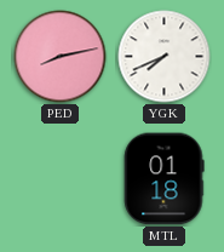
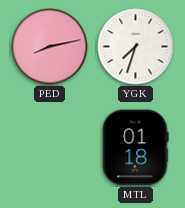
YGK: 7:41 -> 7:33 (136, 47)
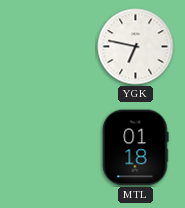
PED: 8:13 -> none (50, 47)
YGK: 7:33 -> 6:47 (136, 47)
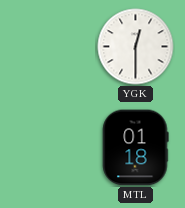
YGK: 6:47 -> 12:30 (136, 47)
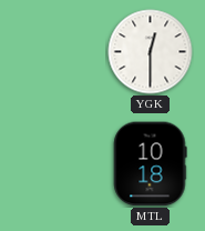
MTL: 01:18 -> 10:18 (151, 164)
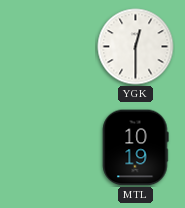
MTL: 10:18 -> 10:19 (136, 148)
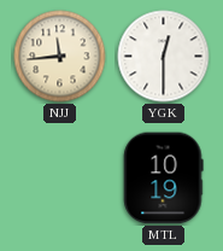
NJJ: none -> 11:44 (60, 57)
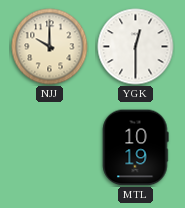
NJJ: 11:44 -> 10:00 (50, 47)
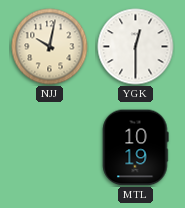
NJJ: 10:00 -> 10:02 (50, 47)
